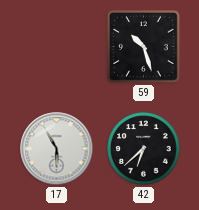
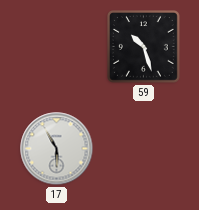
42: 6:38 -> none (144, 149)
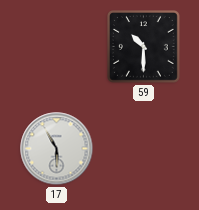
59: 10:27 -> 10:30 (144, 47)
